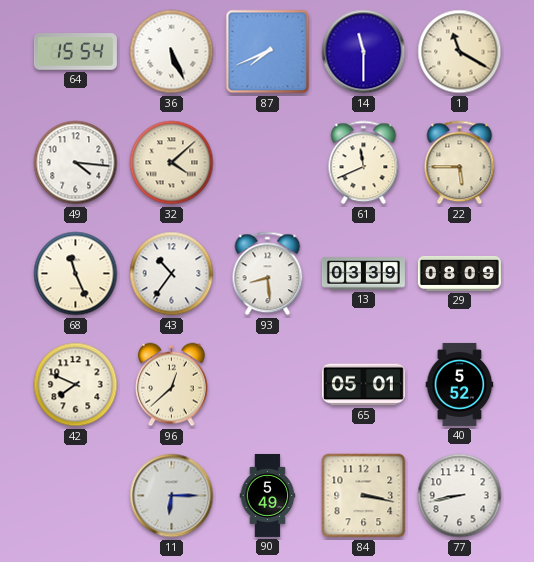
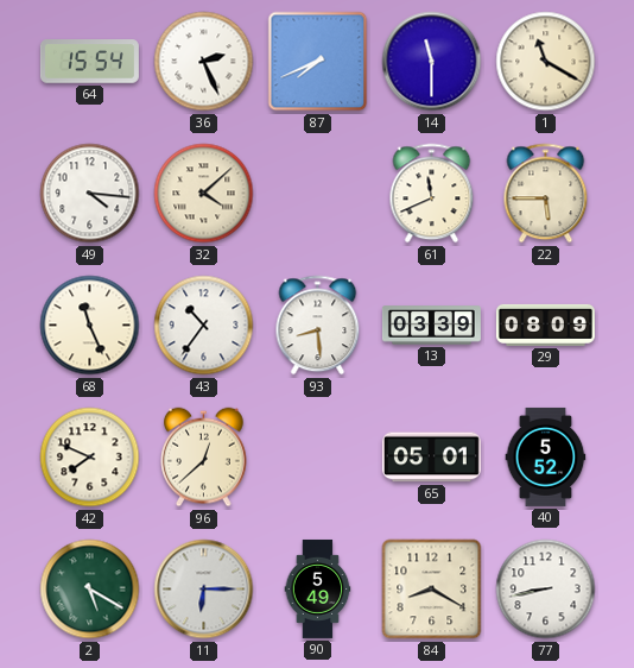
36: 5:26 -> 2:26 (204, 62)
2: none -> 5:20 (90, 590)
84: 3:17 -> 8:20 (432, 590)
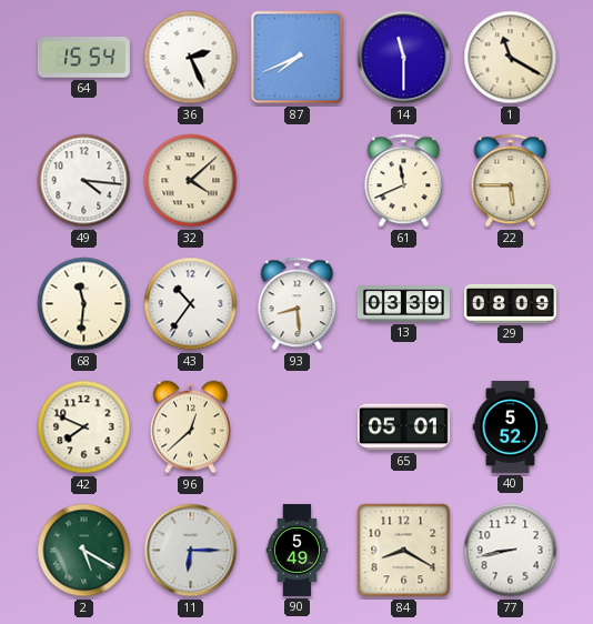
68: 11:26 -> 11:31 (84, 304)
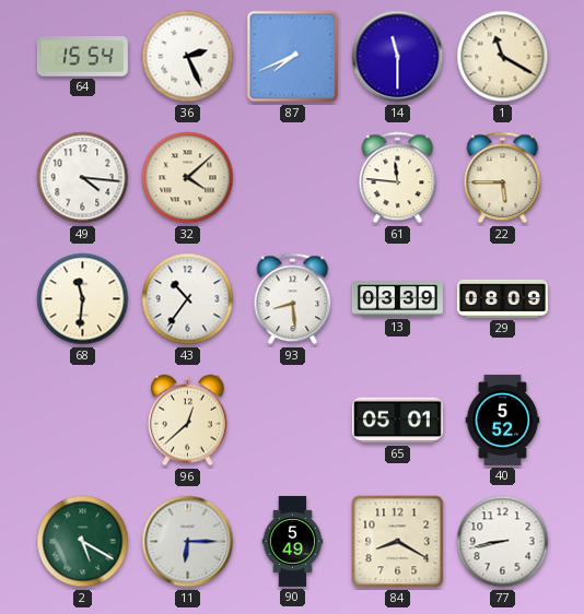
61: 11:41 -> 11:46 (398, 178)
42: 7:49 -> none (84, 427)
